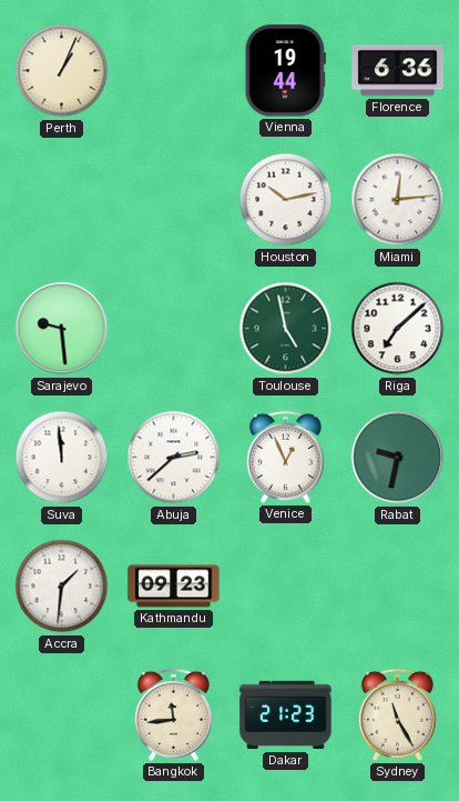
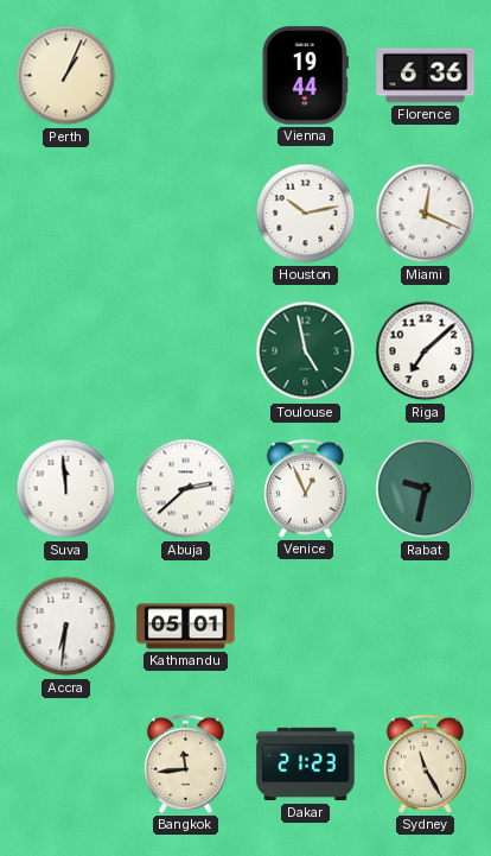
Miami: 12:14 -> 12:19 (426, 214)
Sarajevo: 9:29 -> none (62, 329)
Accra: 1:31 -> 6:31 (66, 627)
Kathmandu: 09:23 -> 05:01 (186, 627)
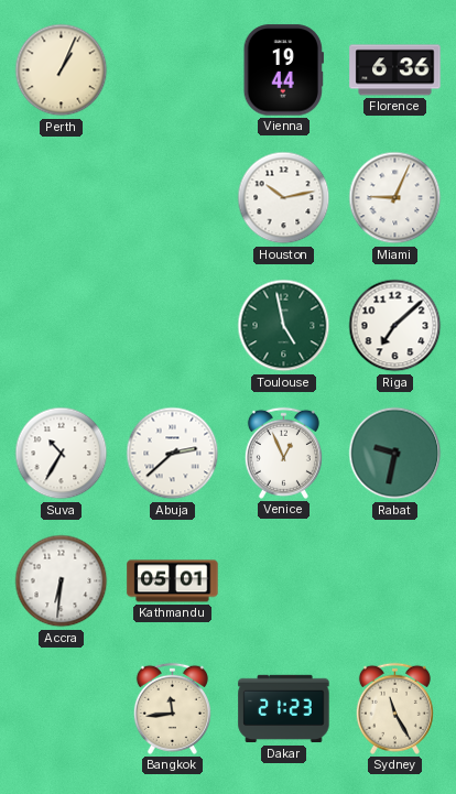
Miami: 12:19 -> 9:04 (395, 198)
Suva: 11:59 -> 10:35 (62, 454)
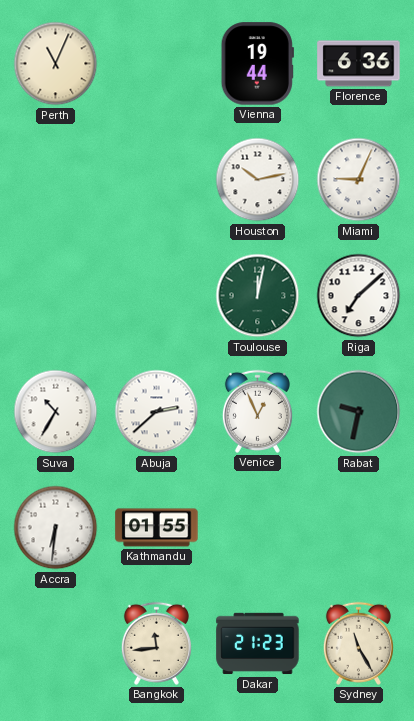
Perth: 1:04 -> 11:04 (56, 64)
Toulouse: 4:58 -> 12:02 (258, 296)
Kathmandu: 05:01 -> 01:55 (157, 528)
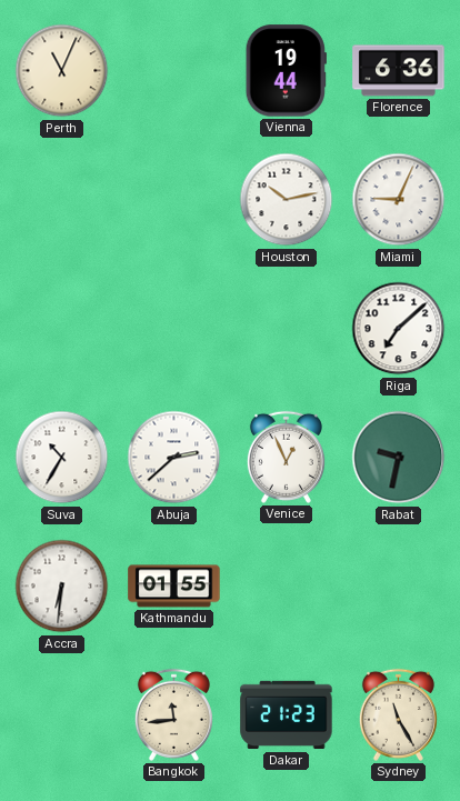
Toulouse: 12:02 -> none (258, 296)
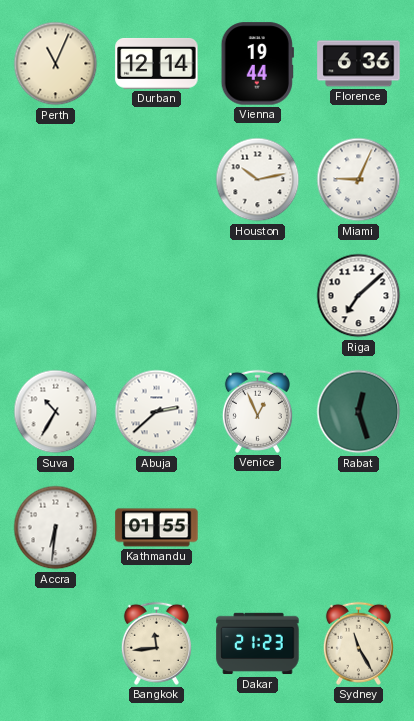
Durban: none -> 12:14 (157, 63)
Rabat: 9:32 -> 12:27 (359, 412)
